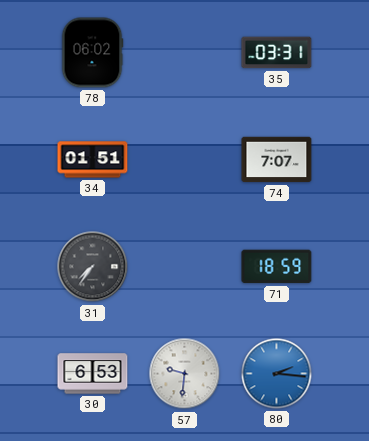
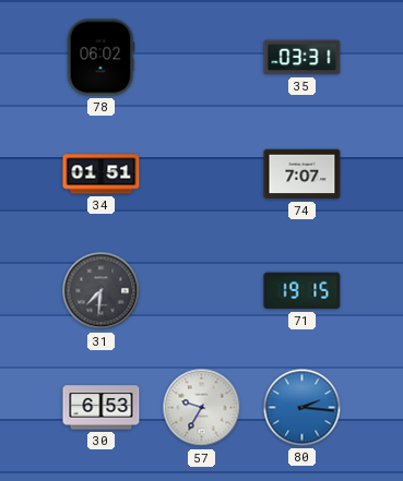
31: 7:36 -> 7:31 (102, 291)
71: 18:59 -> 19:15 (303, 291)
57: 9:31 -> 9:35 (202, 408)
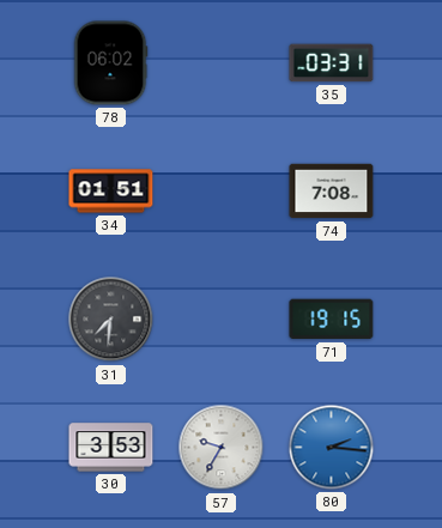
74: 7:07 -> 7:08 (332, 192)
30: 6:53 -> 3:53 (111, 448)
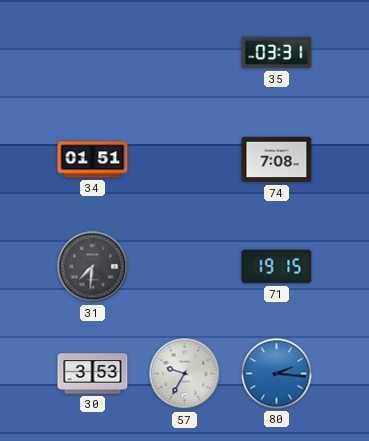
78: 06:02 -> none (110, 63)
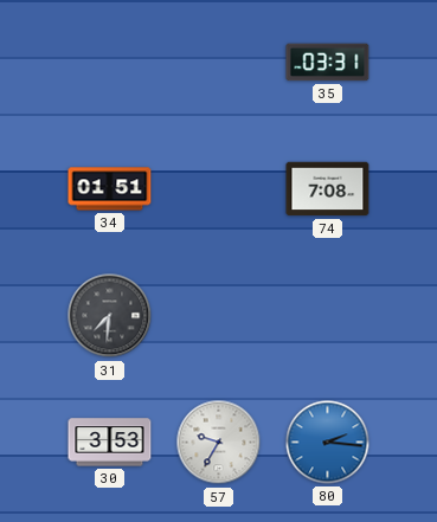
71: 19:15 -> none (277, 267)
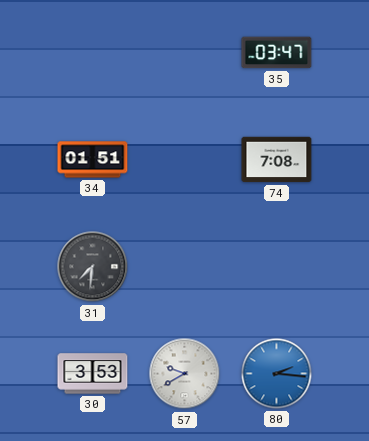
35: 03:31 -> 03:47 (277, 53)
57: 9:35 -> 9:40 (185, 374)
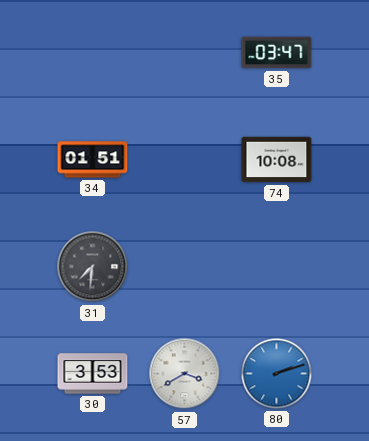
74: 7:08 -> 10:08 (277, 160)
57: 9:40 -> 3:40 (185, 374)
80: 2:16 -> 2:12 (277, 374)
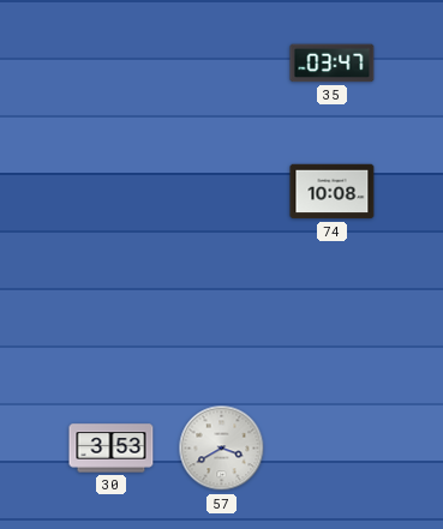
34: 01:51 -> none (93, 160)
31: 7:31 -> none (93, 267)
80: 2:12 -> none (277, 374)
